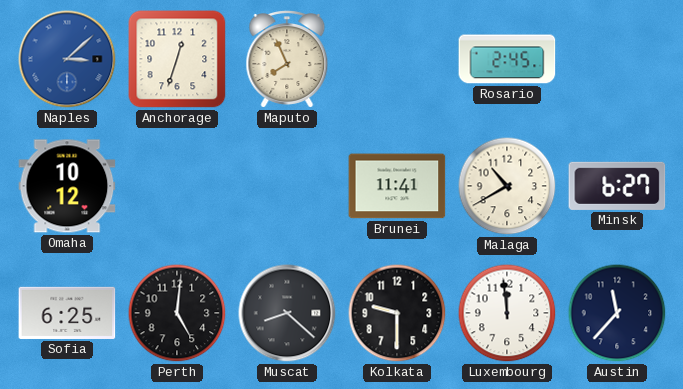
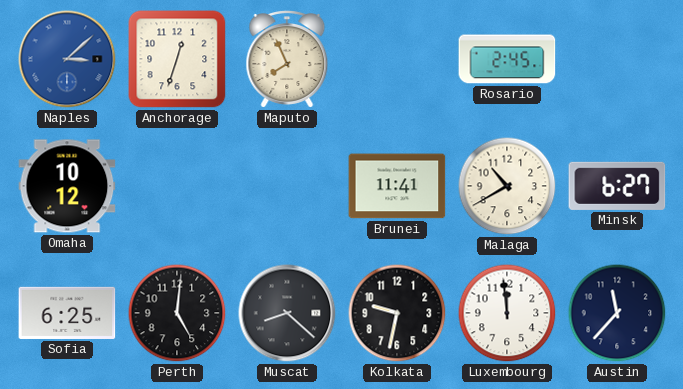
Kolkata: 9:30 -> 9:32 (397, 313)
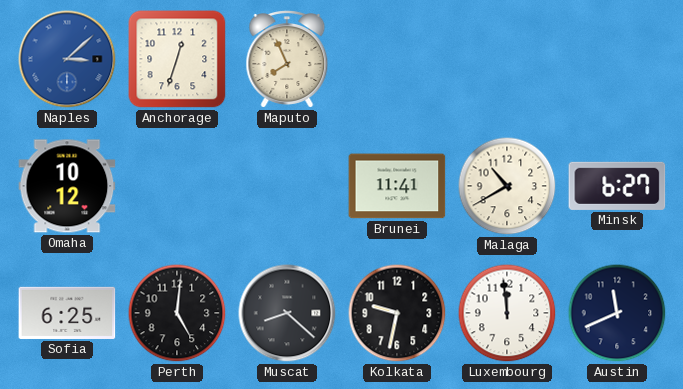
Rosario: 2:45 -> none (507, 59)
Austin: 11:37 -> 11:41 (617, 313)
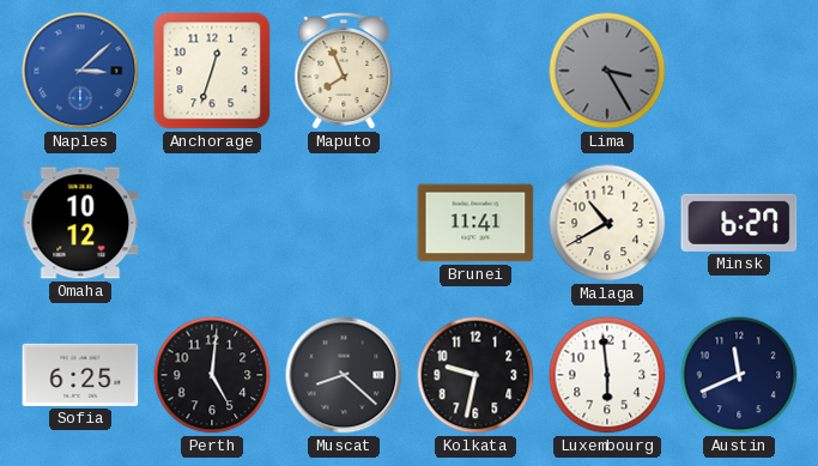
Lima: none -> 3:25 (607, 71)
Luxembourg: 11:59 -> 5:59 (607, 375)
